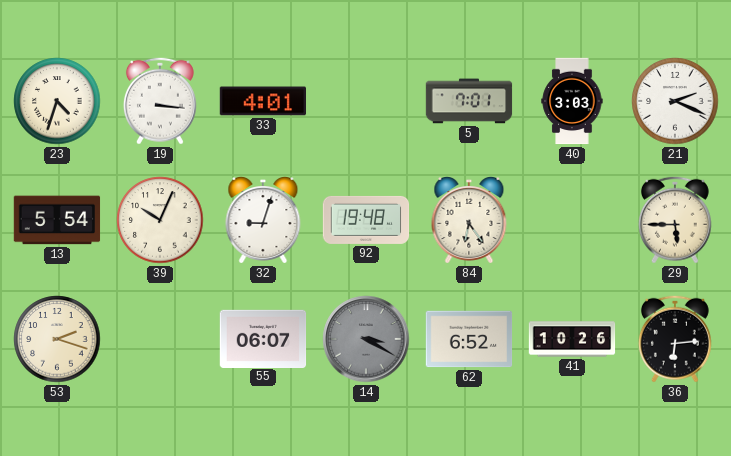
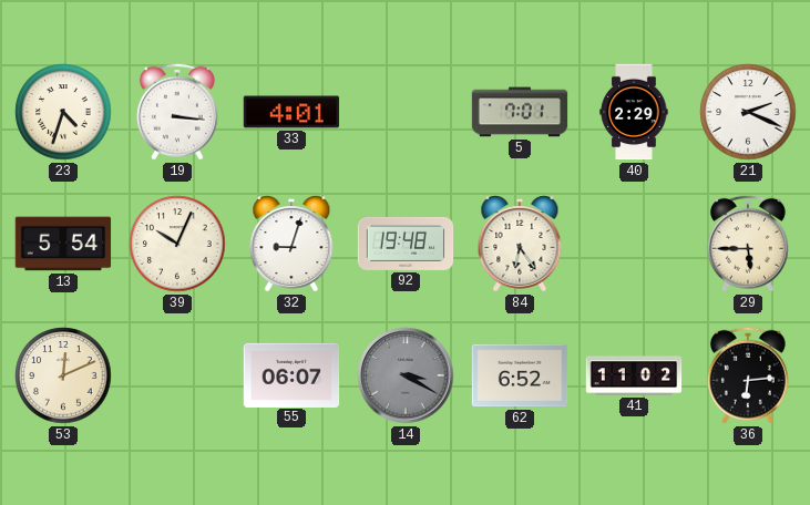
40: 3:03 -> 2:29 (634, 112)
53: 2:18 -> 12:11 (63, 375)
41: 10:26 -> 11:02 (634, 375)
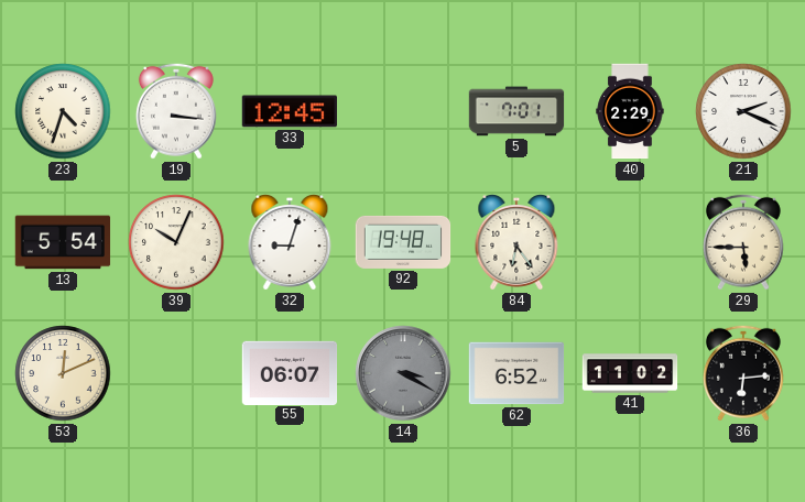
33: 4:01 -> 12:45 (290, 111)
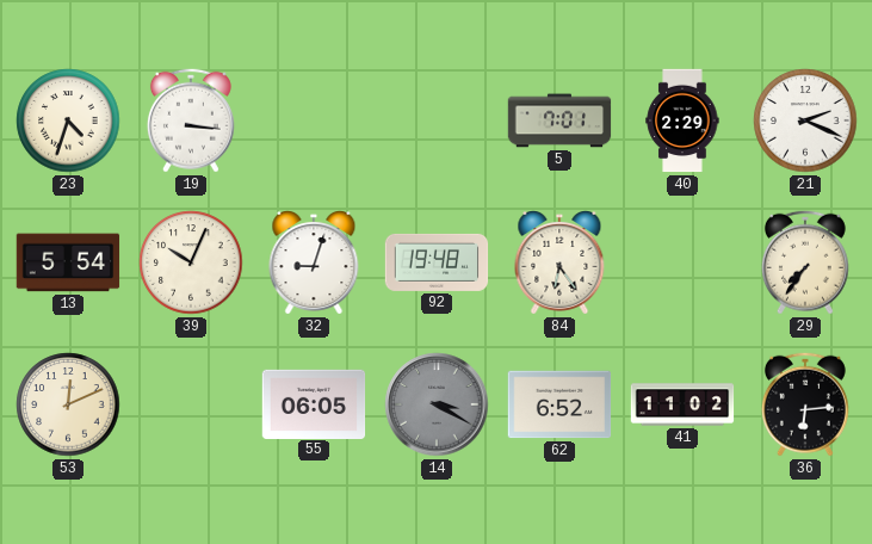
33: 12:45 -> none (290, 111)
29: 5:45 -> 7:36 (805, 262)
55: 06:07 -> 06:05 (314, 403)
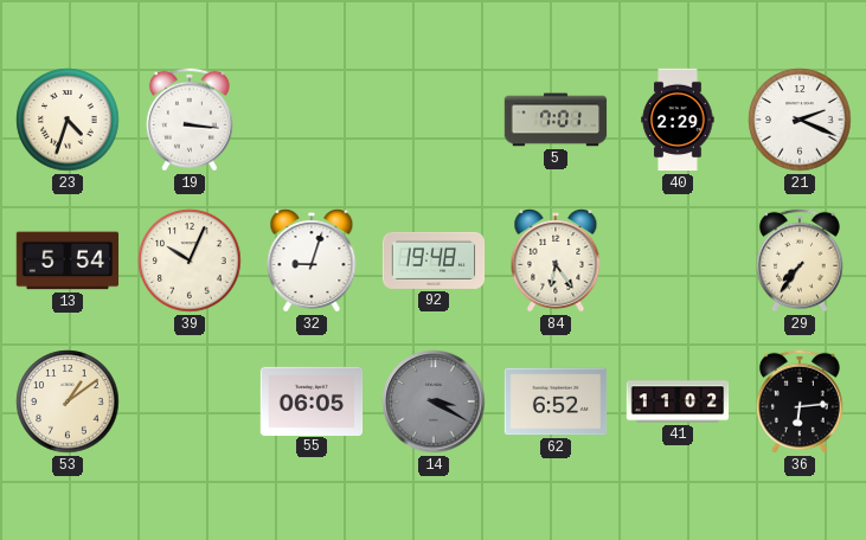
53: 12:11 -> 1:09 (68, 401)
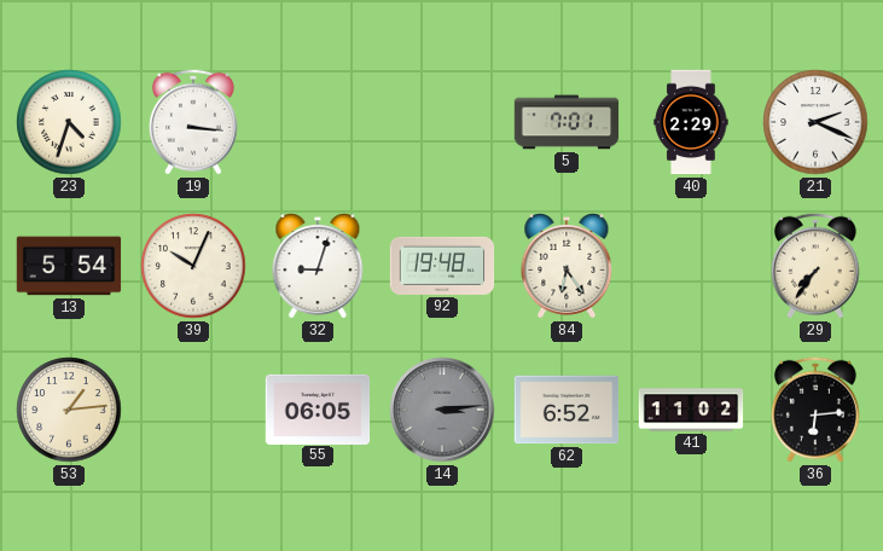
53: 1:09 -> 1:14 (69, 410)
14: 3:20 -> 3:14 (442, 410)
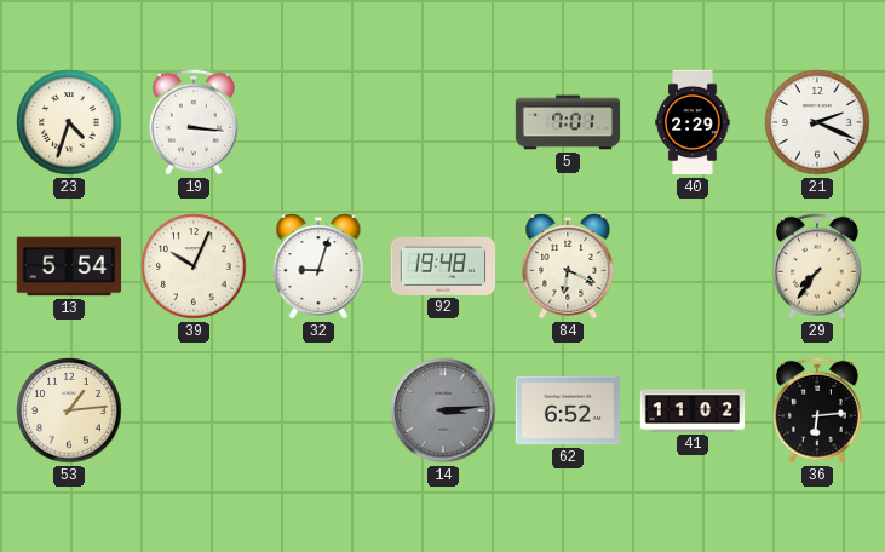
84: 6:24 -> 6:19 (568, 268)
55: 06:05 -> none (318, 408)
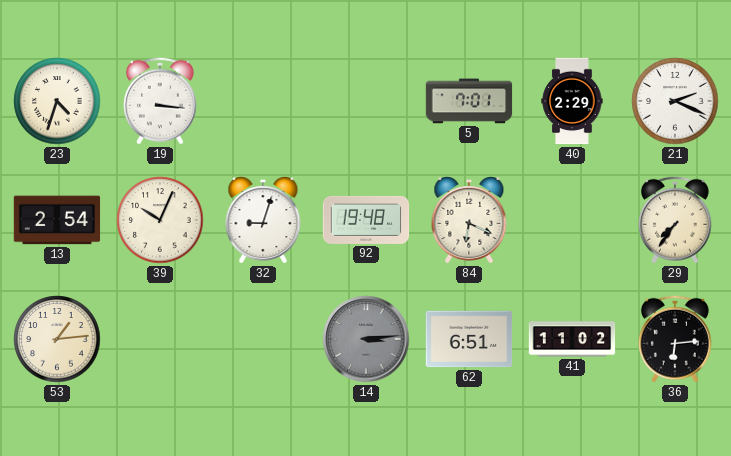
13: 5:54 -> 2:54 (57, 220)
62: 6:52 -> 6:51 (469, 339)
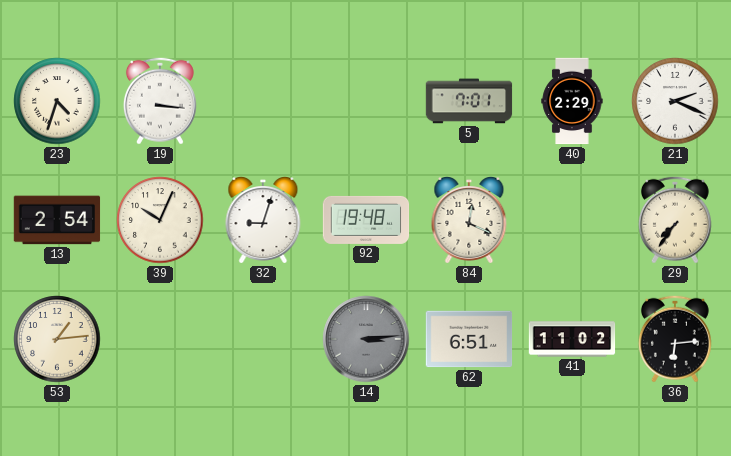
84: 6:19 -> 12:19 (469, 221)
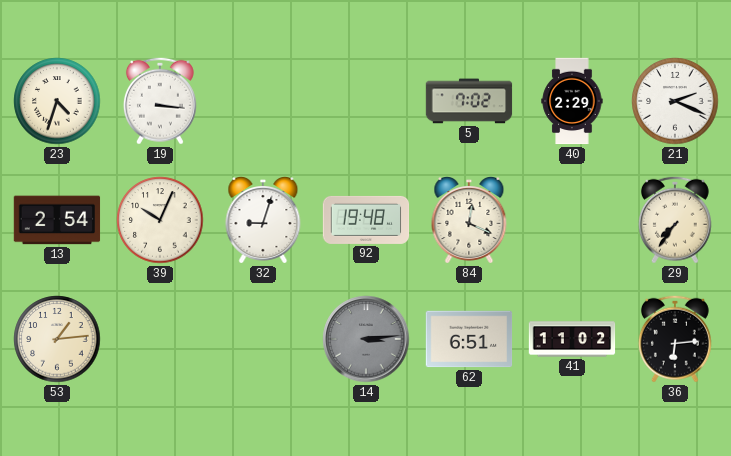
5: 7:01 -> 7:02 (469, 101)
